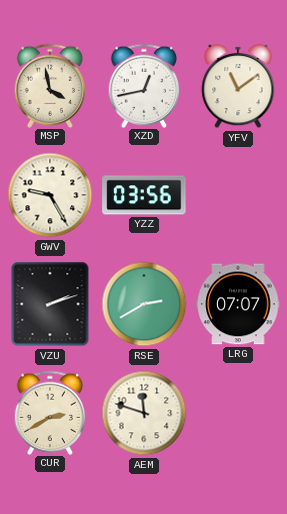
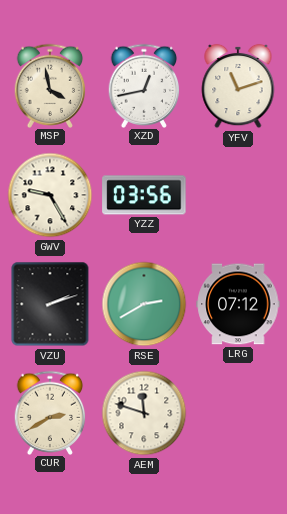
YFV: 11:09 -> 11:12 (238, 86)
LRG: 07:07 -> 07:12 (238, 304)
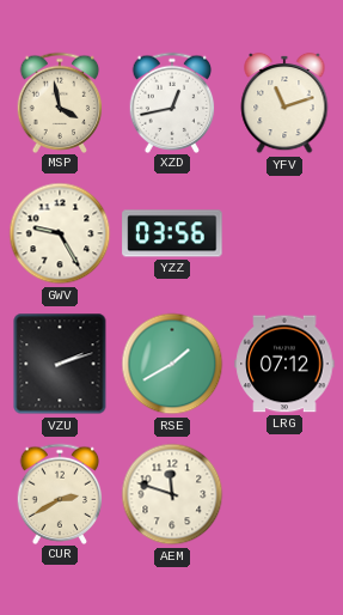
RSE: 2:40 -> 1:40 (172, 364)
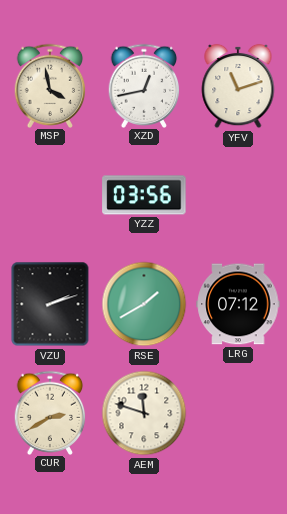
GWV: 9:25 -> none (60, 233)
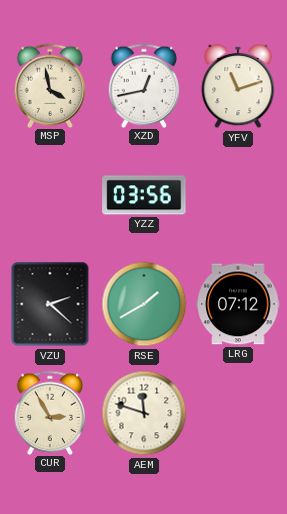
VZU: 2:12 -> 2:22 (50, 304)
CUR: 2:40 -> 2:55 (50, 412)
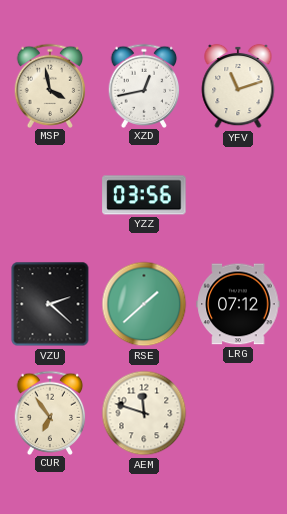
RSE: 1:40 -> 1:38 (144, 304)
CUR: 2:55 -> 6:54 (50, 412)
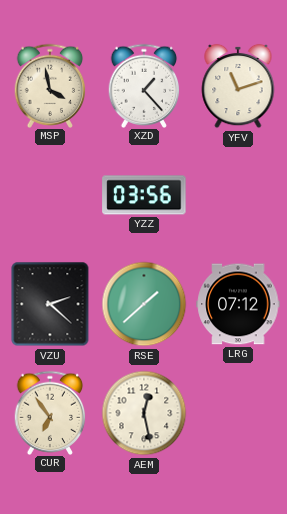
XZD: 12:43 -> 1:23 (144, 85)
AEM: 11:48 -> 12:28 (144, 413)
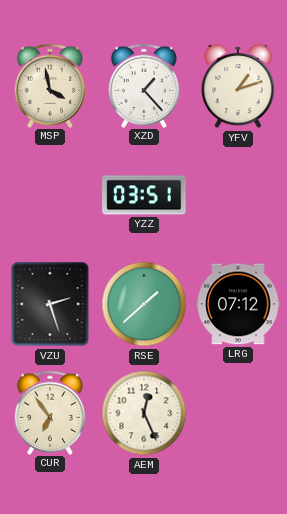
YFV: 11:12 -> 1:12 (238, 86)
YZZ: 03:56 -> 03:51 (144, 195)
VZU: 2:22 -> 2:27 (50, 304)
AEM: 12:28 -> 12:26 (144, 413)
